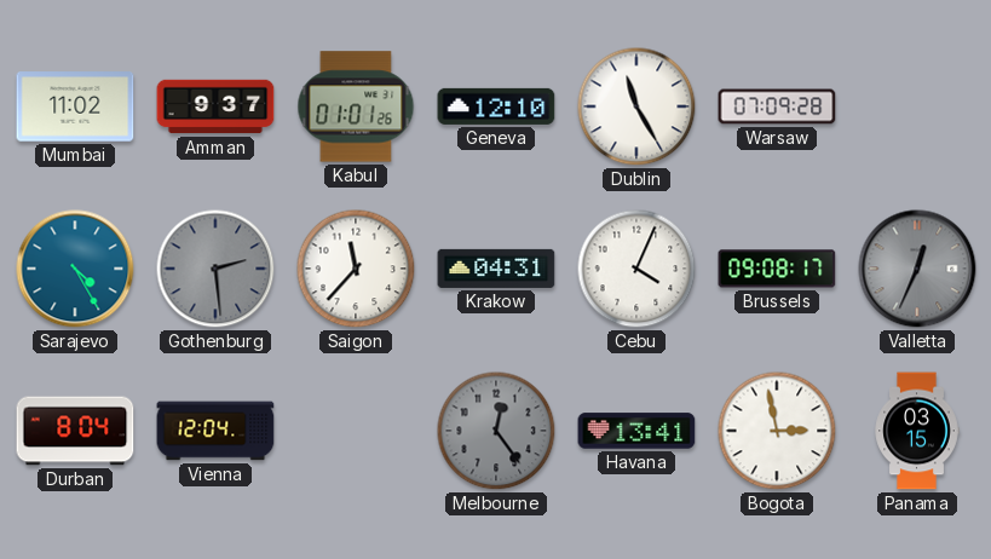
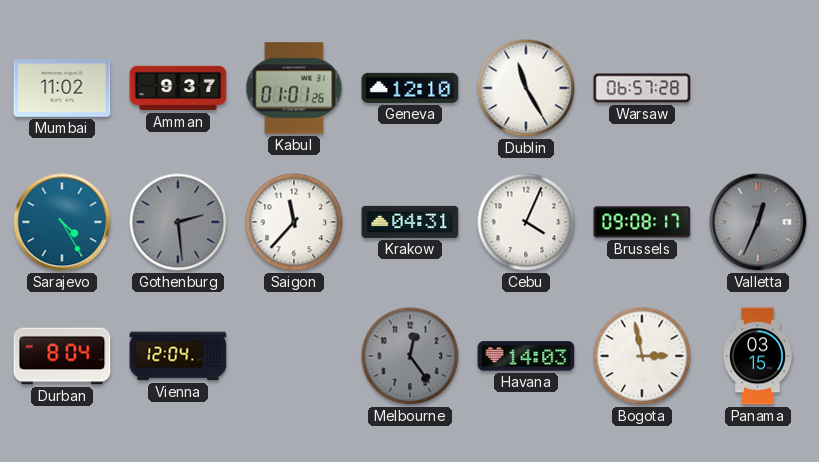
Warsaw: 07:09 -> 06:57 (642, 88)
Havana: 13:41 -> 14:03 (526, 356)
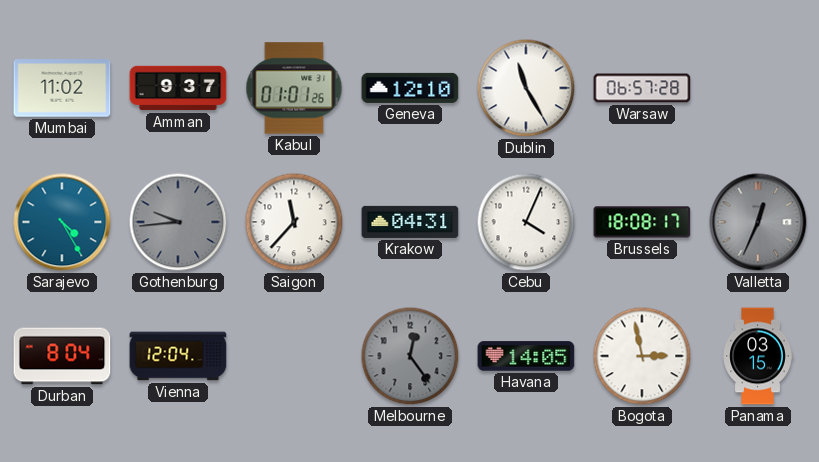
Gothenburg: 2:29 -> 9:44 (178, 222)
Brussels: 09:08 -> 18:08 (642, 222)
Havana: 14:03 -> 14:05 (526, 356)
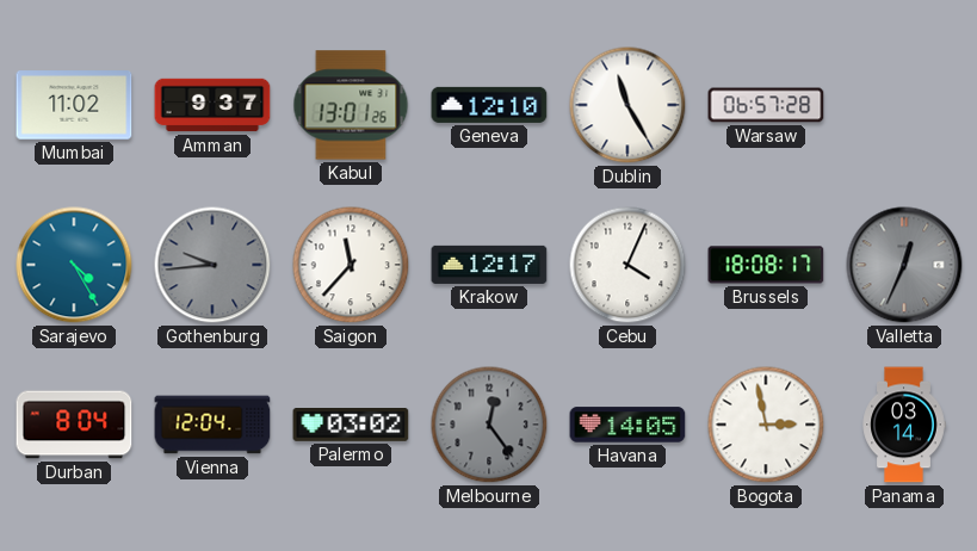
Kabul: 01:01 -> 13:01 (351, 105)
Krakow: 04:31 -> 12:17 (489, 265)
Palermo: none -> 03:02 (351, 426)
Panama: 03:15 -> 03:14 (904, 425)
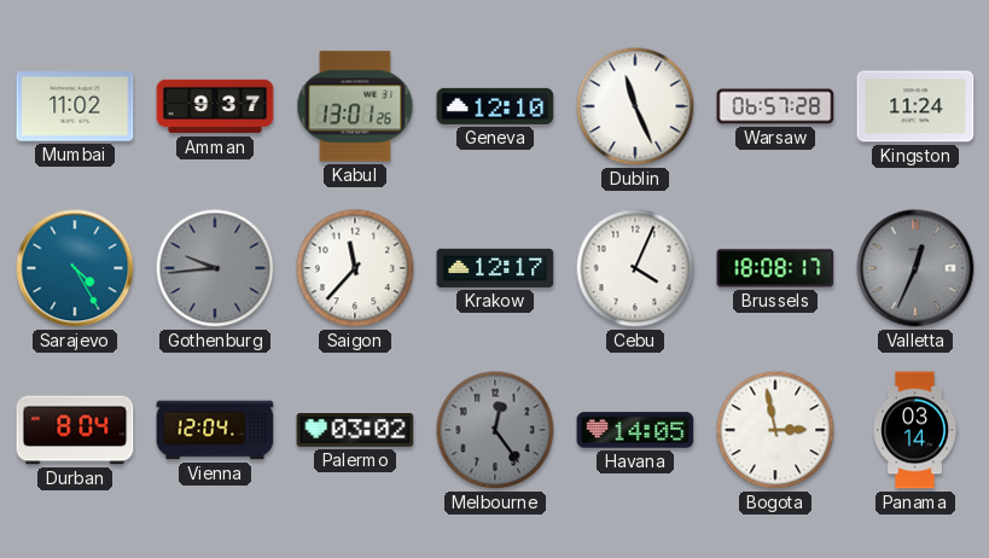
Dublin: 11:25 -> 11:26 (635, 106)
Kingston: none -> 11:24 (915, 106)
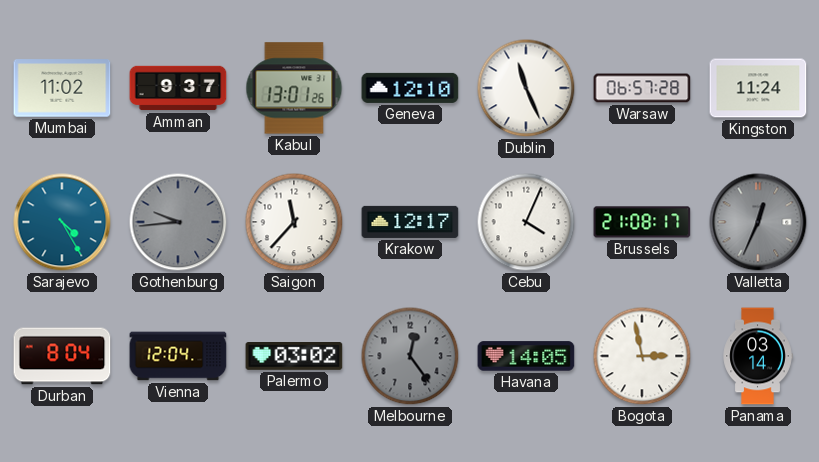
Brussels: 18:08 -> 21:08 (642, 222)
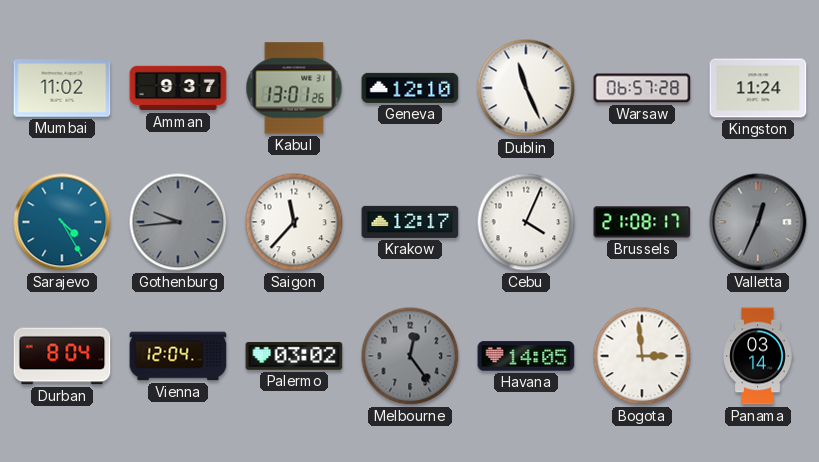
Bogota: 2:58 -> 2:59 (642, 356)
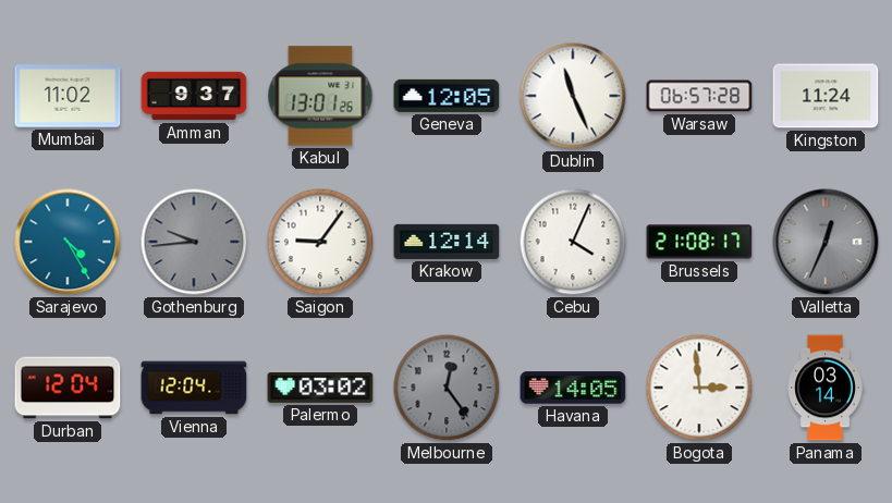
Geneva: 12:10 -> 12:05 (447, 96)
Saigon: 11:37 -> 9:06 (320, 242)
Krakow: 12:17 -> 12:14 (447, 242)
Durban: 8:04 -> 12:04 (68, 388)
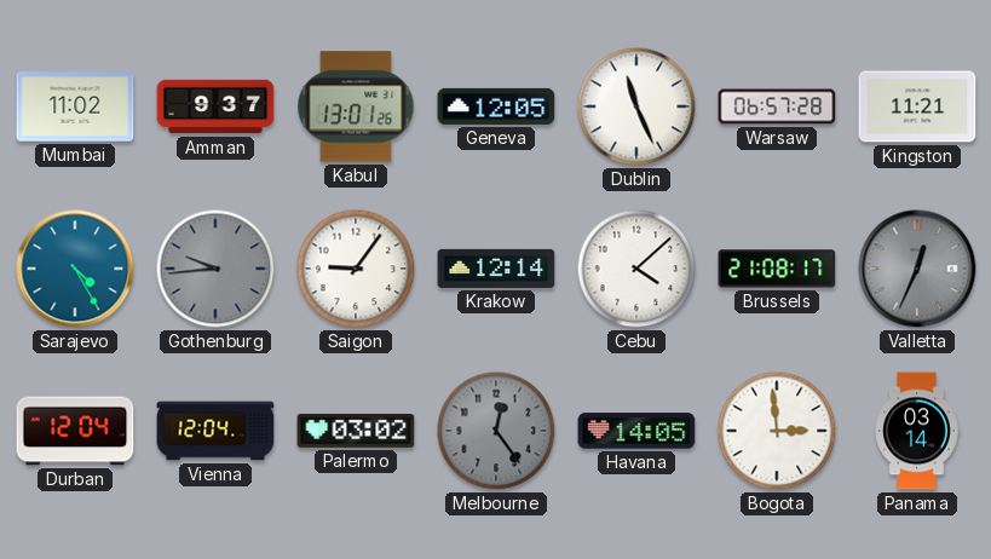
Kingston: 11:24 -> 11:21 (917, 106)
Cebu: 4:04 -> 4:08 (636, 269)
